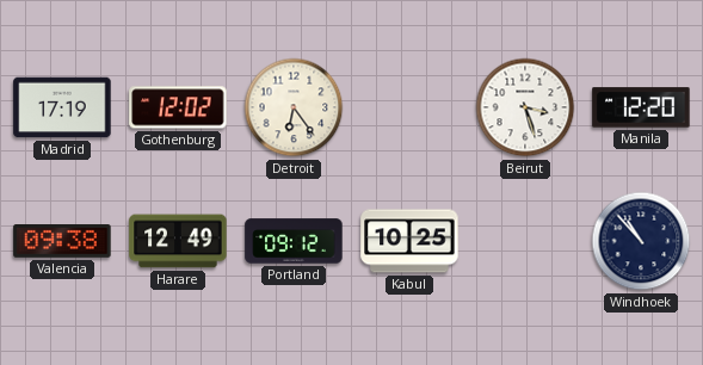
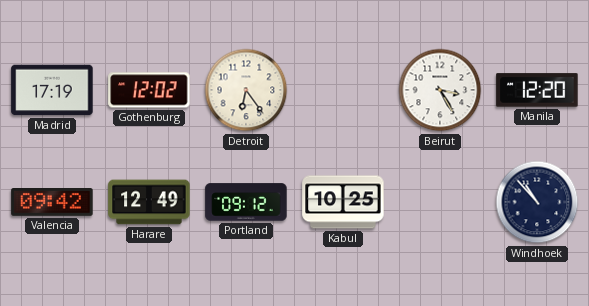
Beirut: 3:27 -> 3:25 (440, 90)
Valencia: 09:38 -> 09:42 (52, 203)
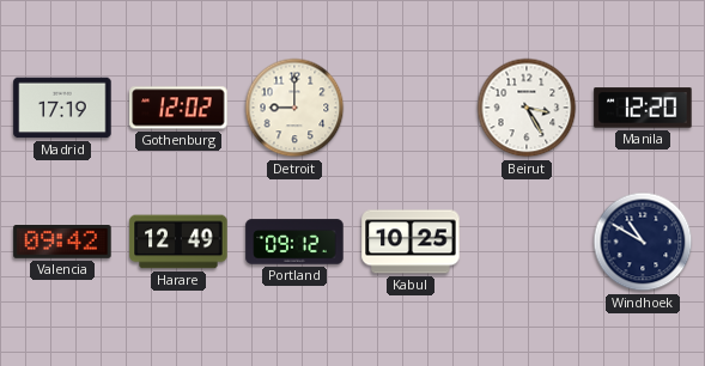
Detroit: 6:24 -> 9:00 (294, 108)
Windhoek: 10:53 -> 10:50 (643, 242)
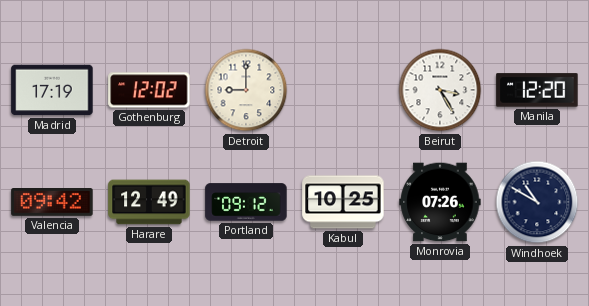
Monrovia: none -> 07:26 (440, 202)
